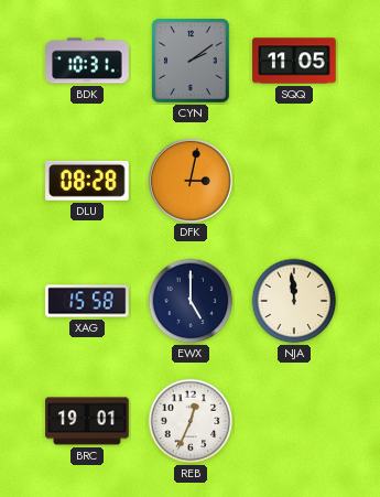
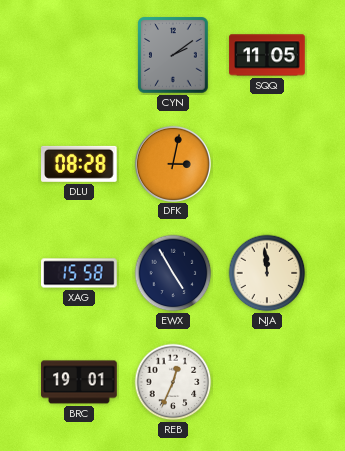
BDK: 10:31 -> none (87, 61)
EWX: 5:00 -> 4:55 (173, 273)
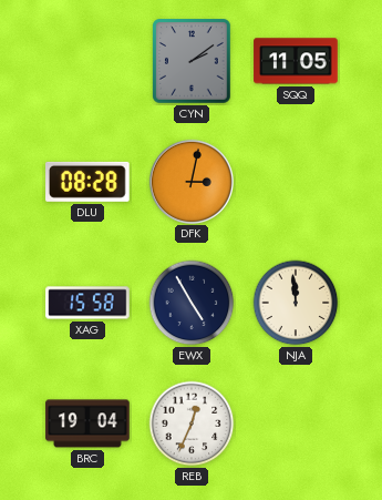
BRC: 19:01 -> 19:04 (87, 424)
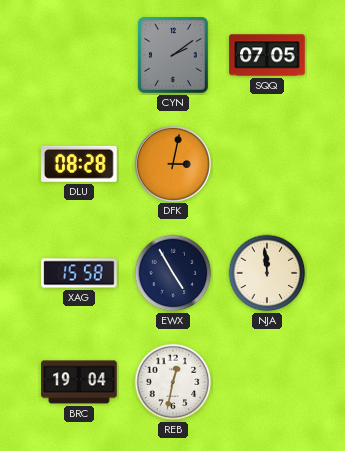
SQQ: 11:05 -> 07:05 (267, 55)
REB: 12:34 -> 12:32 (173, 382)
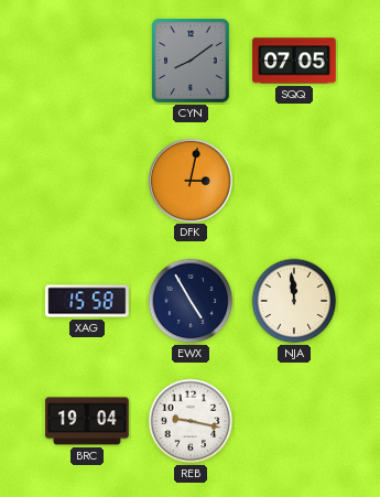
CYN: 2:09 -> 8:09 (191, 61)
DLU: 08:28 -> none (80, 164)
REB: 12:32 -> 9:17 (191, 421)
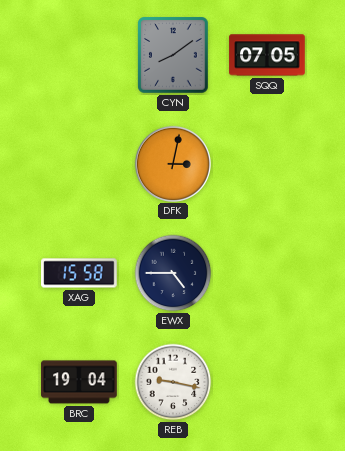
EWX: 4:55 -> 4:45 (173, 273)
NJA: 11:59 -> none (294, 301)
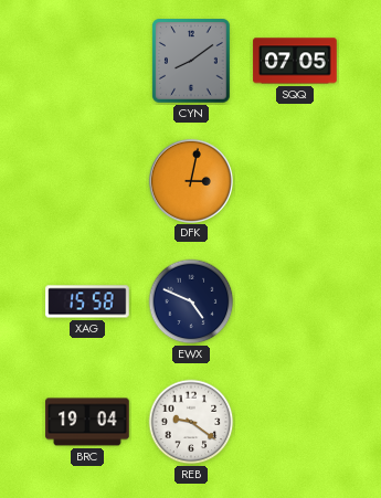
EWX: 4:45 -> 4:49 (191, 301)
REB: 9:17 -> 9:21 (191, 422)
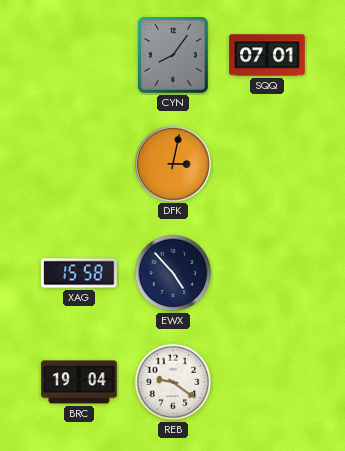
CYN: 8:09 -> 8:06 (173, 55)
SQQ: 07:05 -> 07:01 (267, 55)
EWX: 4:49 -> 4:53 (173, 273)
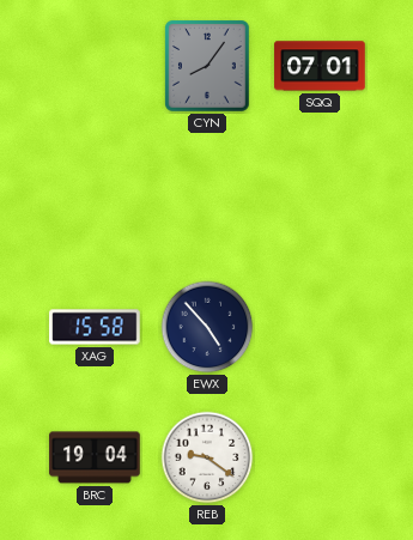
DFK: 3:02 -> none (172, 163)
